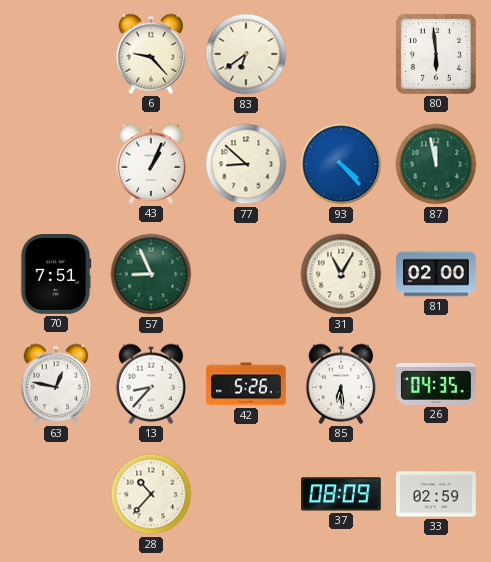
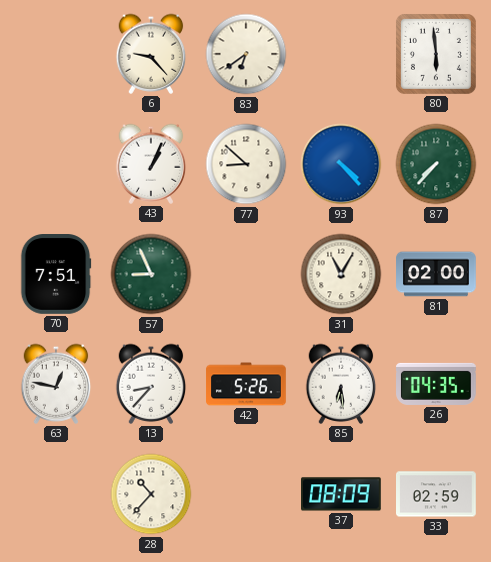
87: 11:58 -> 7:37 (436, 164)
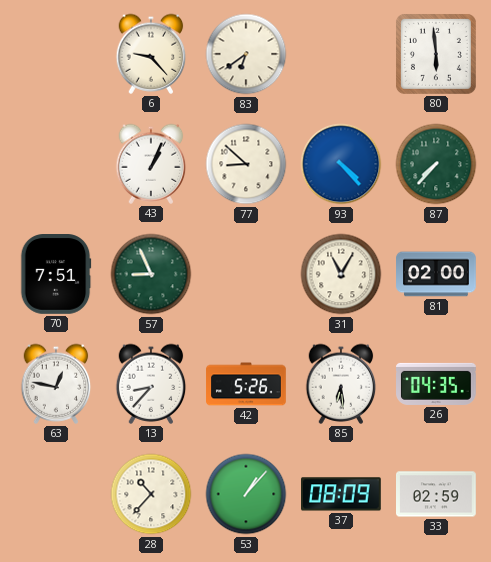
53: none -> 1:07 (246, 494)
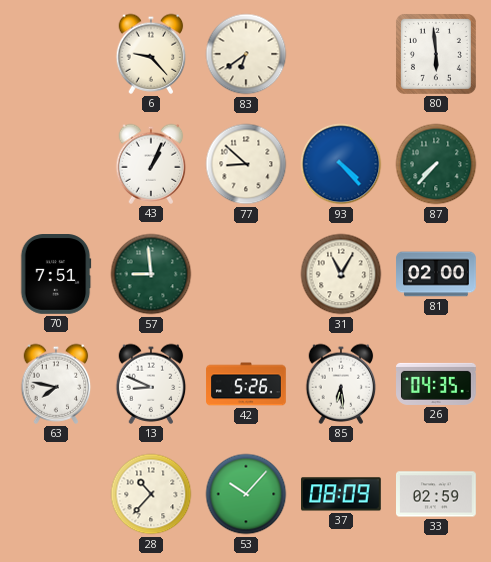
57: 8:56 -> 8:59 (151, 274)
63: 12:47 -> 7:47 (56, 384)
13: 8:37 -> 8:49 (151, 384)
53: 1:07 -> 10:07 (246, 494)
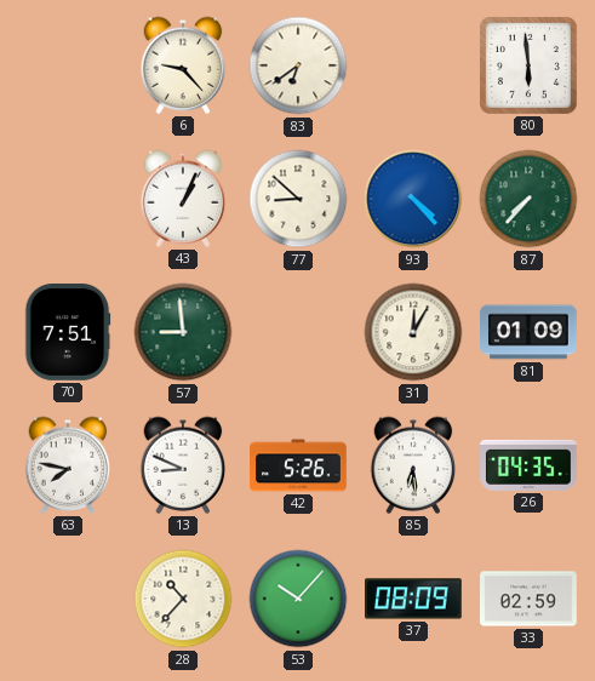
31: 11:05 -> 12:05 (413, 332)
81: 02:00 -> 01:09 (528, 332)
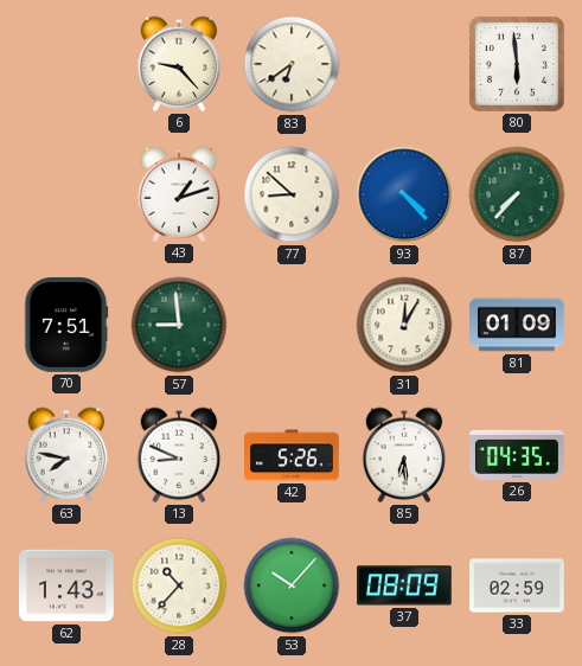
43: 1:04 -> 1:12 (179, 194)
62: none -> 1:43 (68, 585)
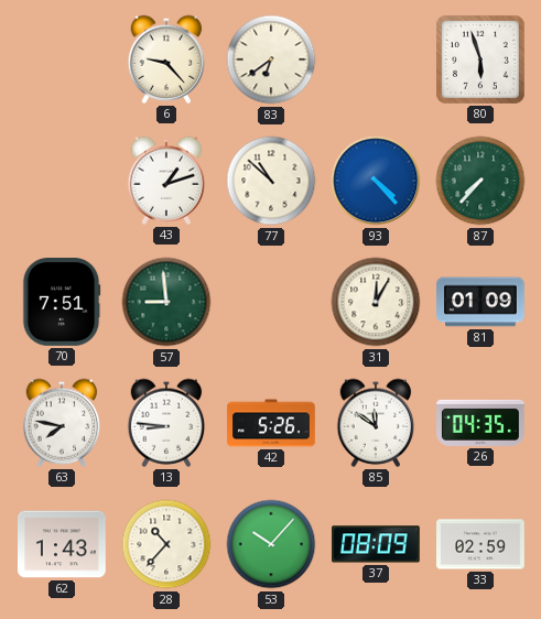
80: 5:59 -> 5:57 (480, 59)
77: 8:52 -> 10:52 (271, 181)
13: 8:49 -> 8:46 (166, 423)
85: 6:29 -> 11:51 (376, 423)
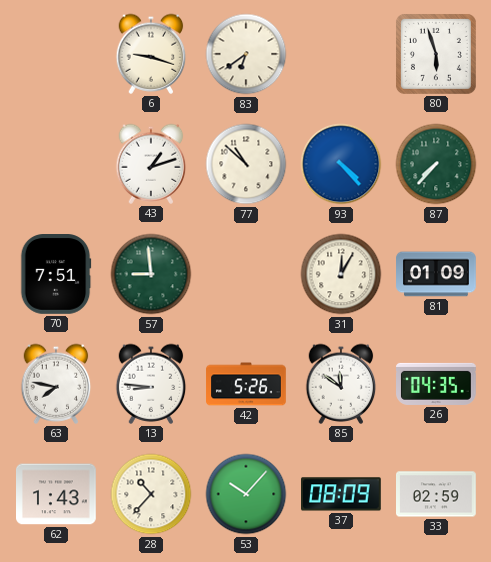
6: 9:23 -> 9:18 (151, 54)
